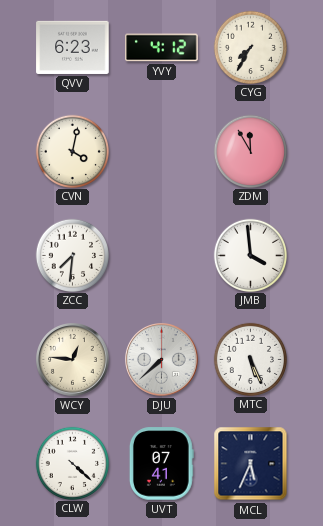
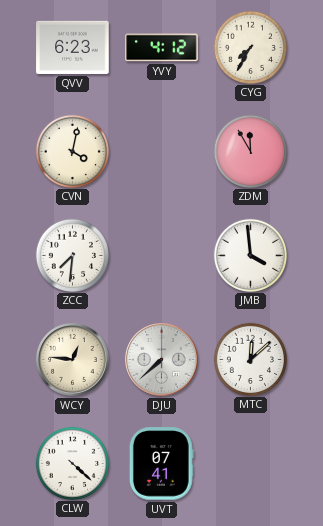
MTC: 5:26 -> 12:08 (250, 359)
MCL: 5:34 -> none (251, 464)
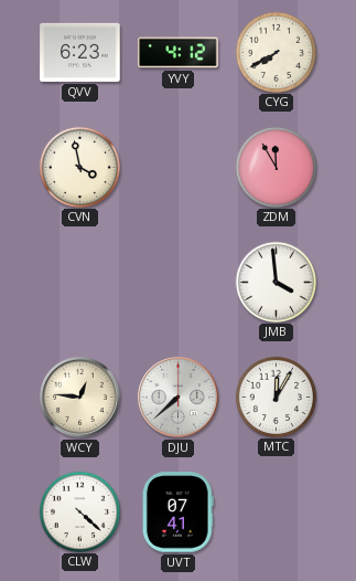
CYG: 7:35 -> 7:40 (276, 52)
CVN: 4:02 -> 3:58 (79, 167)
ZCC: 7:31 -> none (72, 255)
MTC: 12:08 -> 12:05 (276, 397)
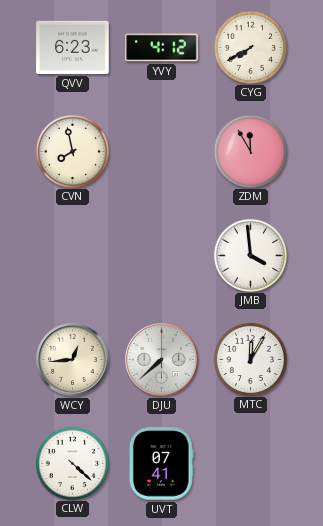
CVN: 3:58 -> 7:58 (72, 151)
WCY: 12:46 -> 12:44 (73, 360)
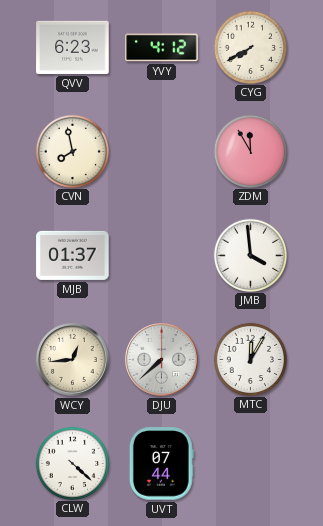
MJB: none -> 01:37 (73, 255)
UVT: 07:41 -> 07:44 (161, 464)
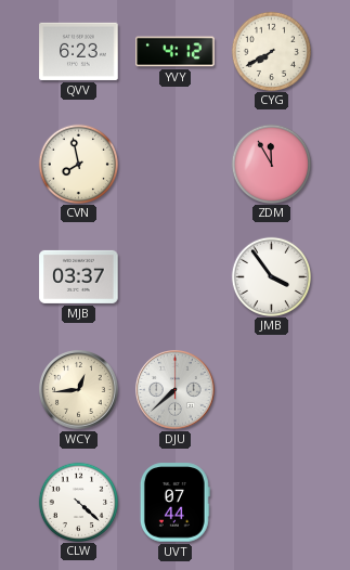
MJB: 01:37 -> 03:37 (79, 276)
JMB: 3:59 -> 3:54 (271, 276)
MTC: 12:05 -> none (250, 359)
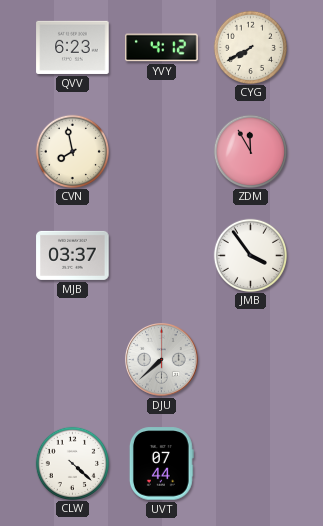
WCY: 12:44 -> none (79, 390)
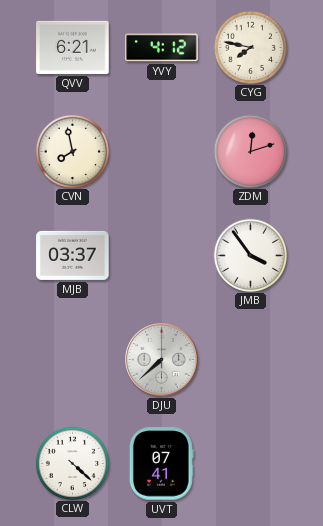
QVV: 6:23 -> 6:21 (73, 47)
CYG: 7:40 -> 7:47 (250, 47)
ZDM: 11:55 -> 12:12 (250, 151)
UVT: 07:44 -> 07:41 (161, 464)
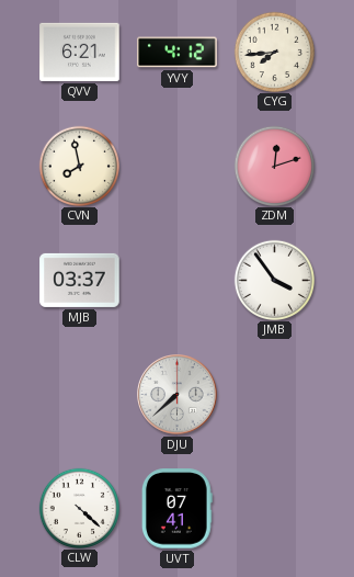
CYG: 7:47 -> 7:44 (274, 52)
